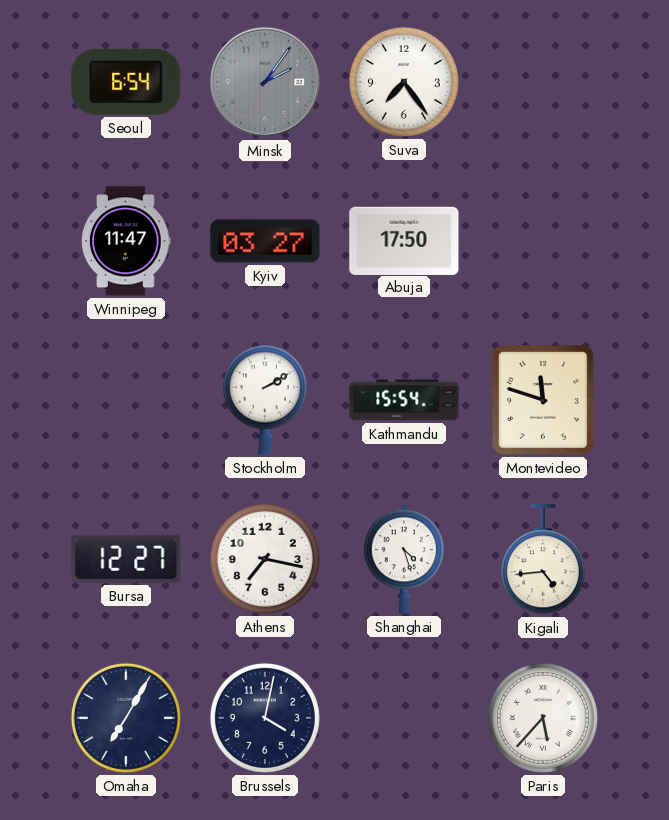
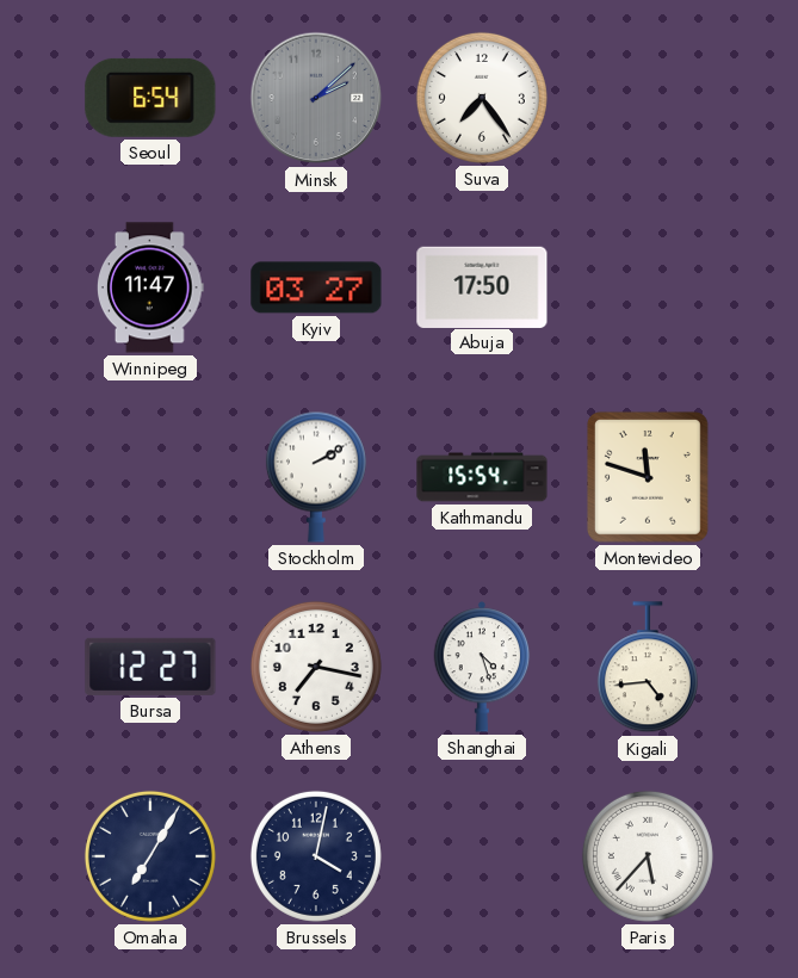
Minsk: 2:06 -> 2:08 (316, 98)
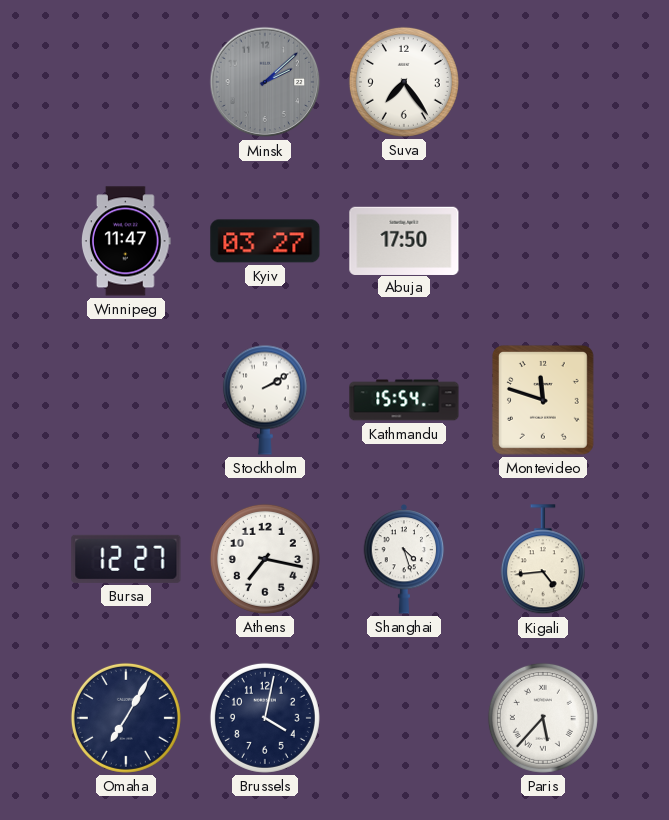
Seoul: 6:54 -> none (150, 98)
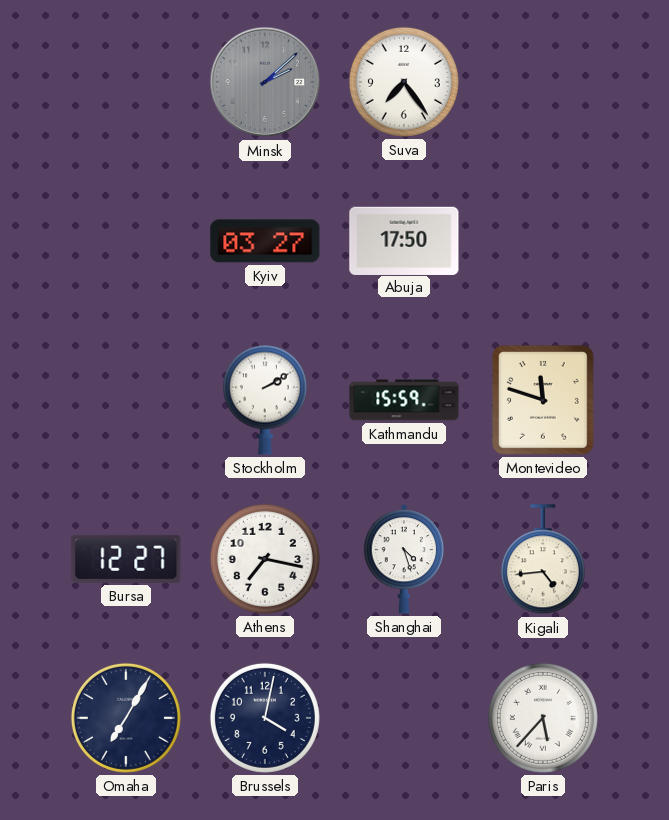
Winnipeg: 11:47 -> none (126, 241)
Kathmandu: 15:54 -> 15:59 (404, 400)
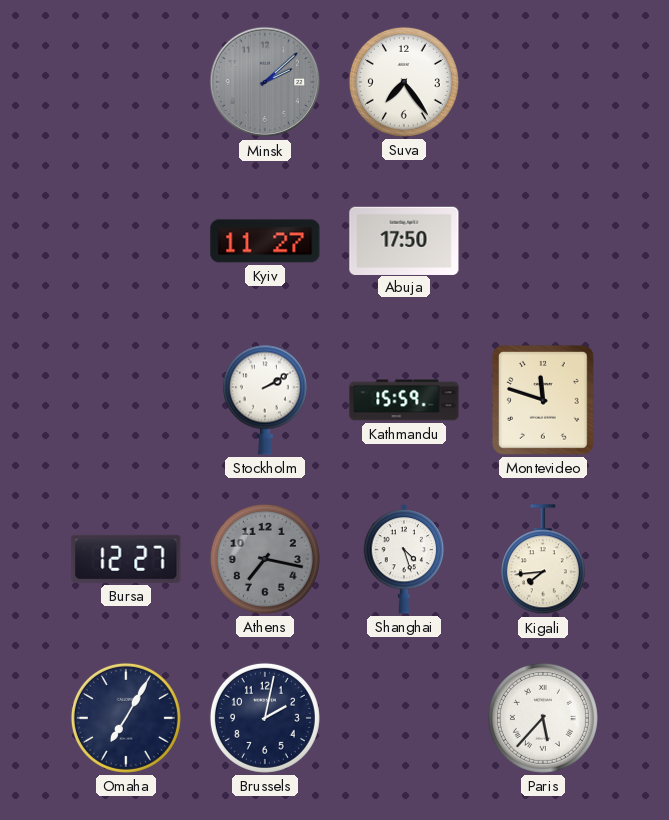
Kyiv: 03:27 -> 11:27 (265, 241)
Athens dial: white -> grey (265, 559)
Kigali: 4:44 -> 7:44 (543, 560)
Brussels: 4:02 -> 2:02 (265, 718)
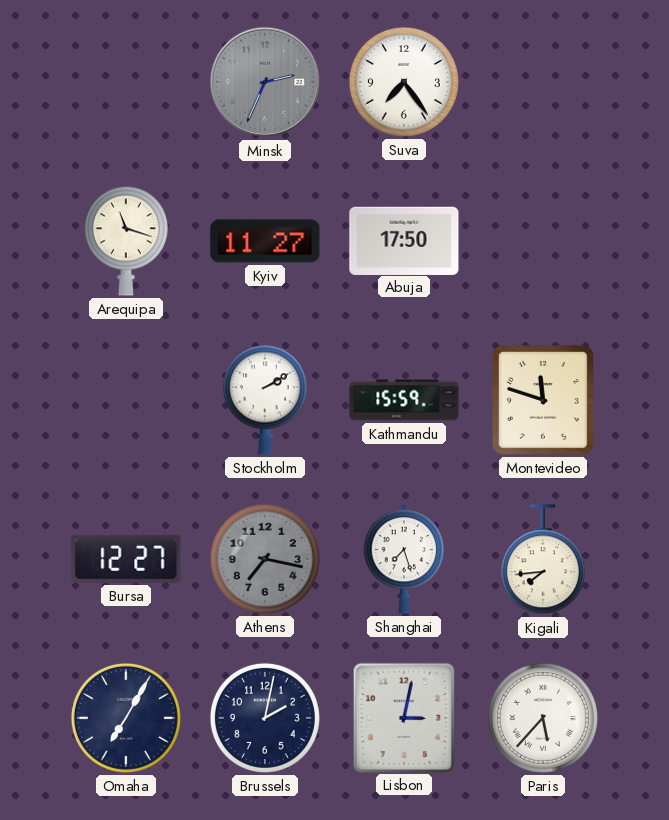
Minsk: 2:08 -> 2:34 (265, 82)
Arequipa: none -> 11:18 (126, 241)
Shanghai: 4:27 -> 7:27 (404, 560)
Lisbon: none -> 3:02 (403, 717)
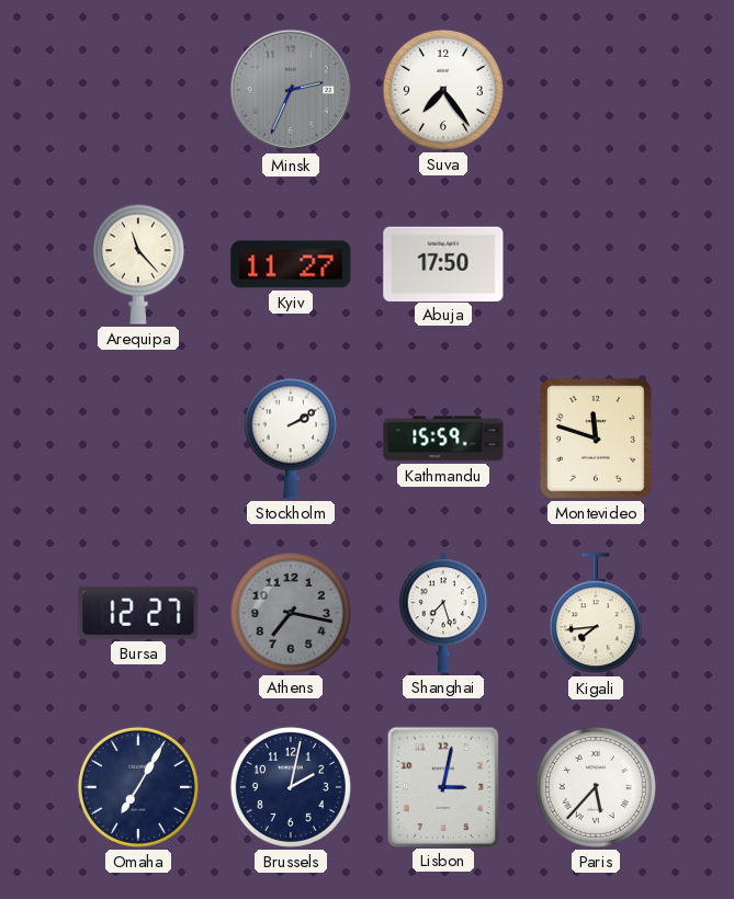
Arequipa: 11:18 -> 11:23 (138, 264)
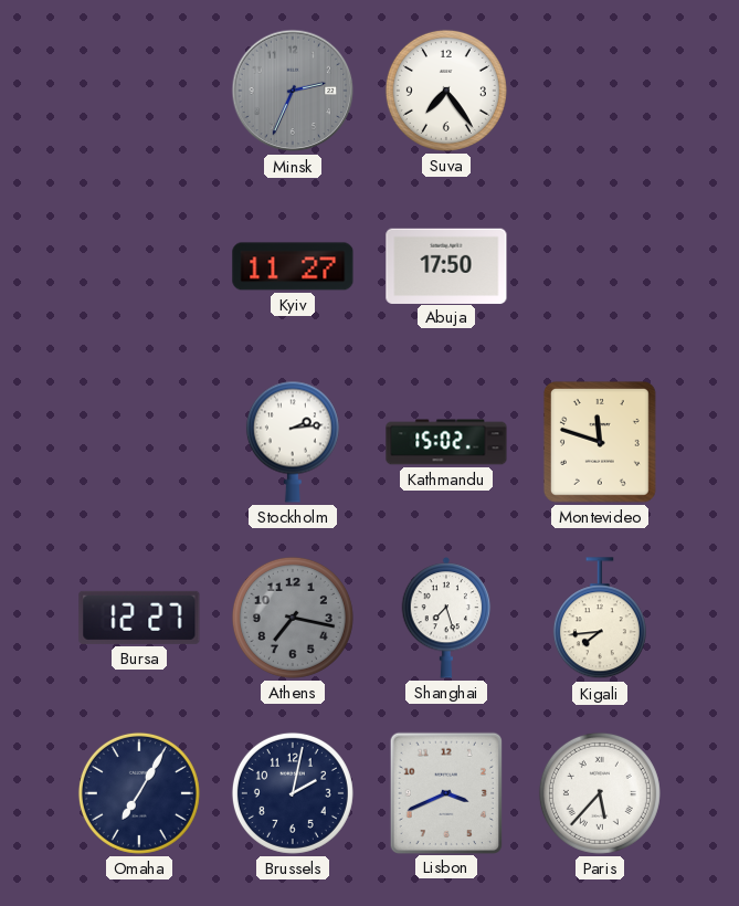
Arequipa: 11:23 -> none (138, 264)
Stockholm: 2:10 -> 2:14 (293, 442)
Kathmandu: 15:59 -> 15:02 (446, 442)
Lisbon: 3:02 -> 3:41 (445, 792)
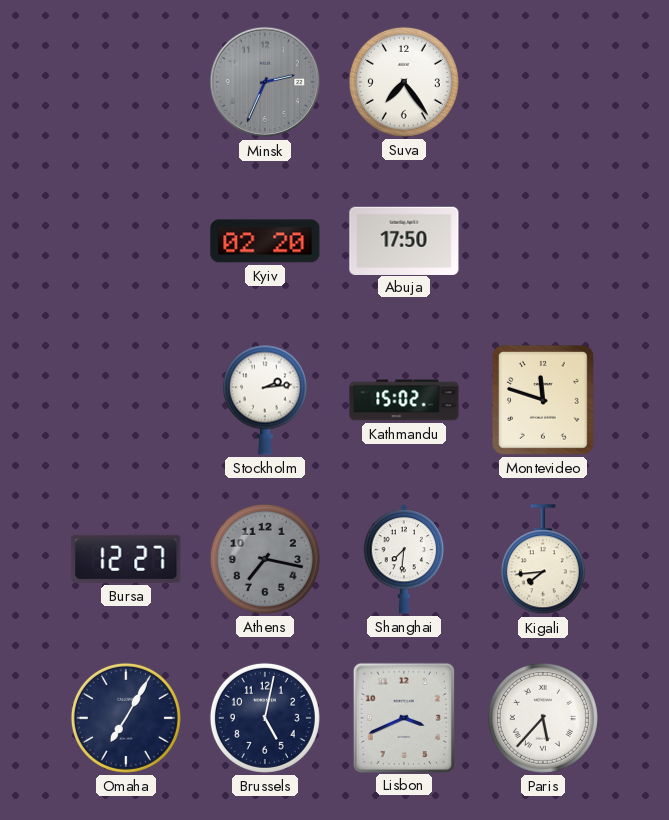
Kyiv: 11:27 -> 02:20 (265, 241)
Shanghai: 7:27 -> 7:31 (404, 560)
Brussels: 2:02 -> 5:02 (265, 718)
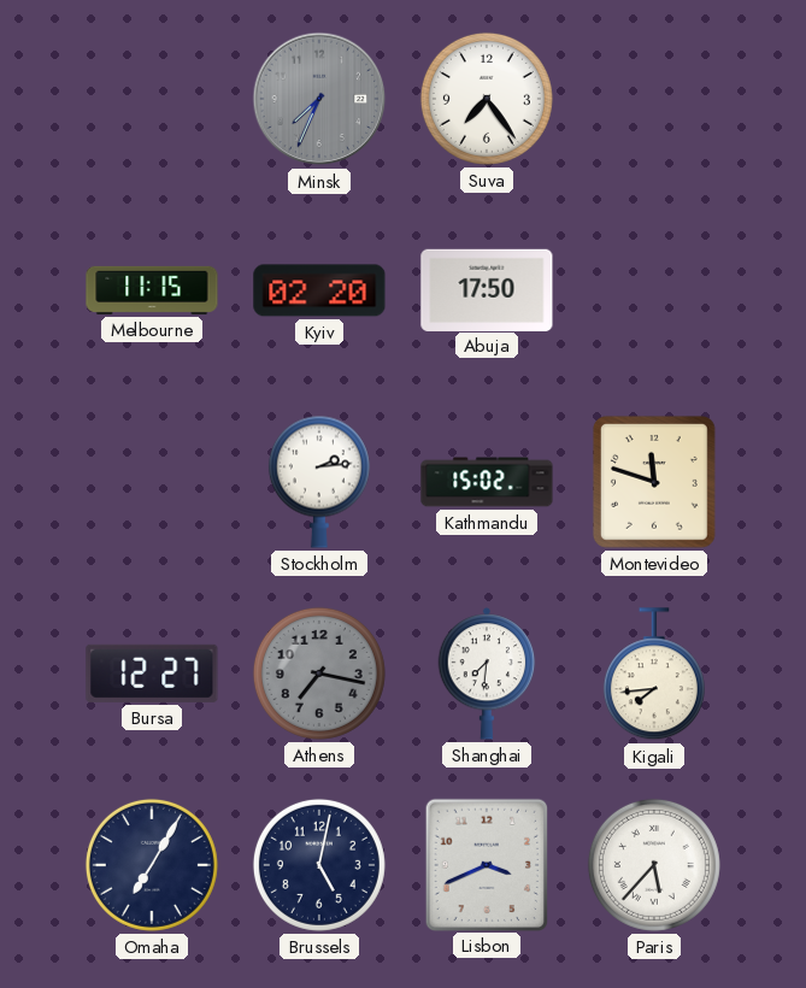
Minsk: 2:34 -> 7:34 (319, 99)
Melbourne: none -> 11:15 (152, 290)
